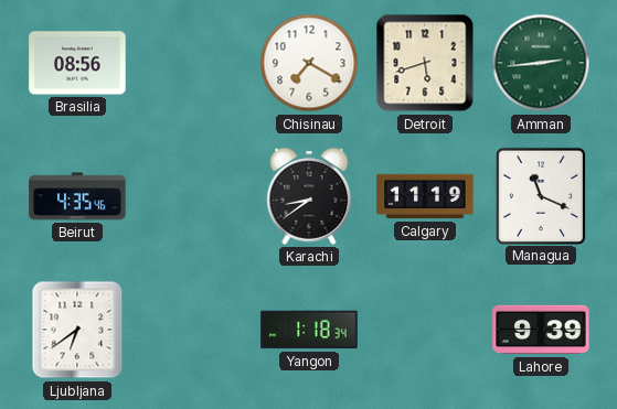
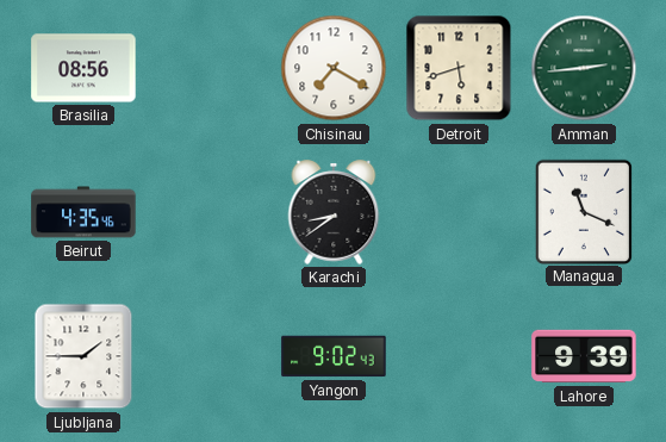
Calgary: 11:19 -> none (425, 196)
Ljubljana: 6:39 -> 1:45 (83, 356)
Yangon: 1:18 -> 9:02 (334, 356)
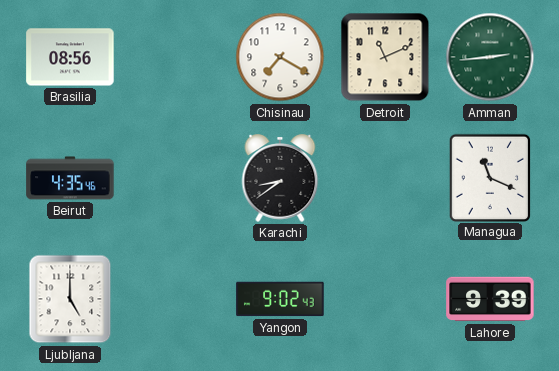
Detroit: 5:42 -> 11:11 (385, 57)
Ljubljana: 1:45 -> 5:00 (70, 299)
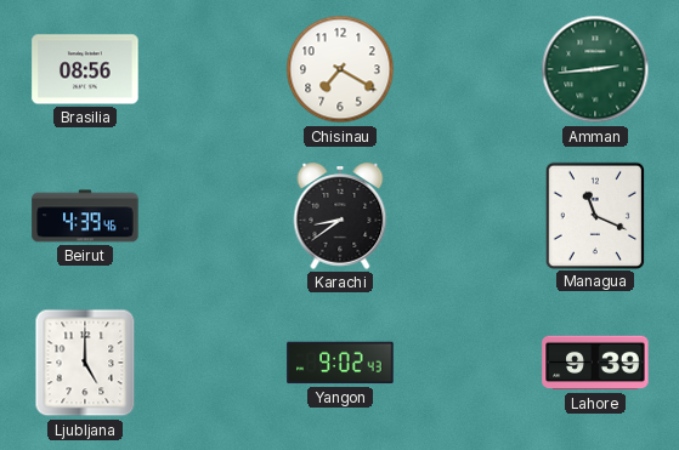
Detroit: 11:11 -> none (385, 57)
Beirut: 4:35 -> 4:39 (85, 216)
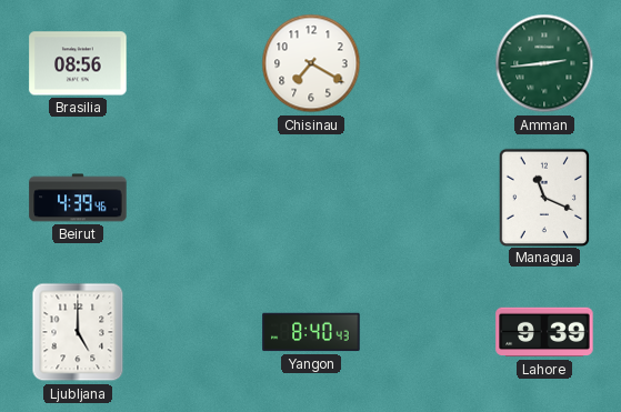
Karachi: 8:39 -> none (340, 216)
Yangon: 9:02 -> 8:40 (311, 332)
